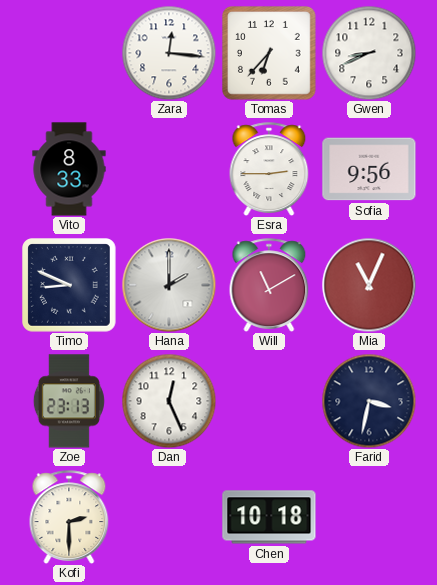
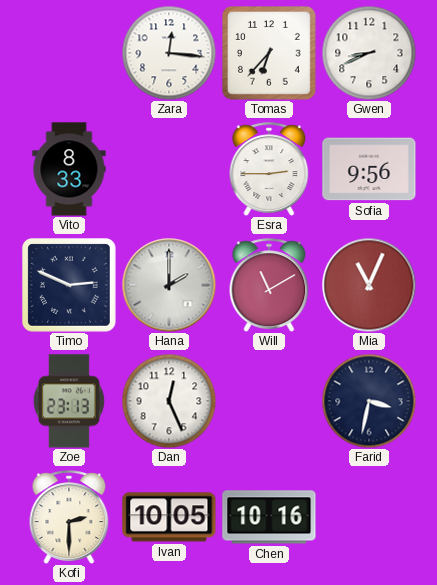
Timo: 8:49 -> 2:49 (70, 286)
Ivan: none -> 10:05 (169, 517)
Chen: 10:18 -> 10:16 (269, 517)
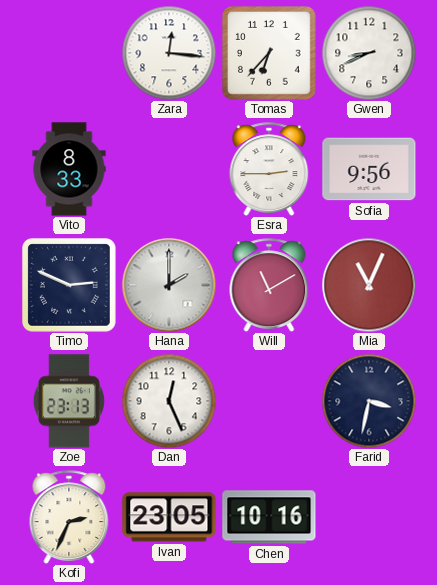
Kofi: 2:30 -> 2:34 (69, 517)
Ivan: 10:05 -> 23:05 (169, 517)
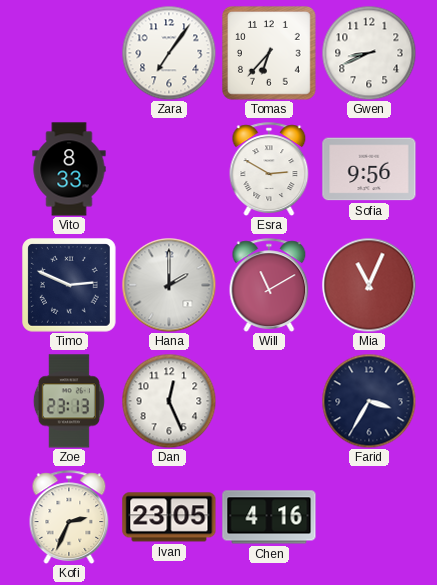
Zara: 12:16 -> 7:06 (169, 53)
Esra: 2:45 -> 2:50 (269, 169)
Farid: 3:32 -> 3:35 (369, 401)
Chen: 10:16 -> 4:16 (269, 517)
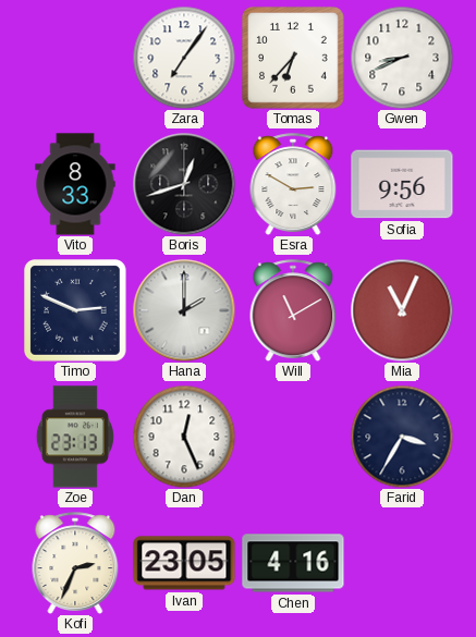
Boris: none -> 12:42 (184, 184)
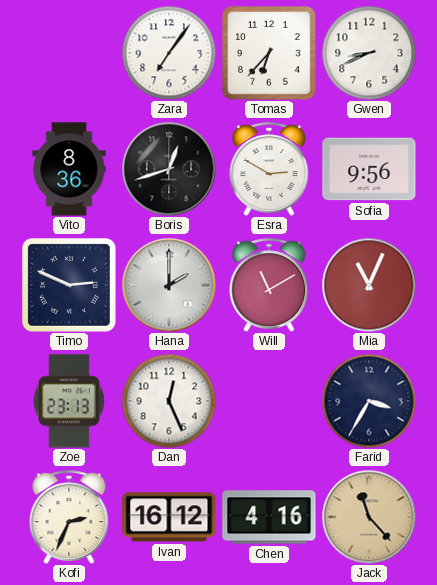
Vito: 8:33 -> 8:36 (69, 169)
Ivan: 23:05 -> 16:12 (169, 517)
Jack: none -> 11:23 (369, 517)
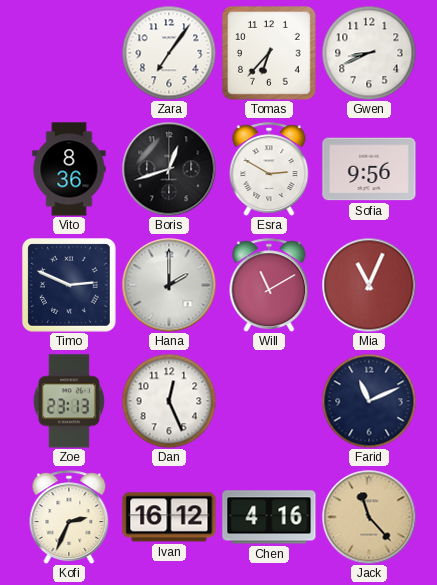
Farid: 3:35 -> 11:11 (369, 401)
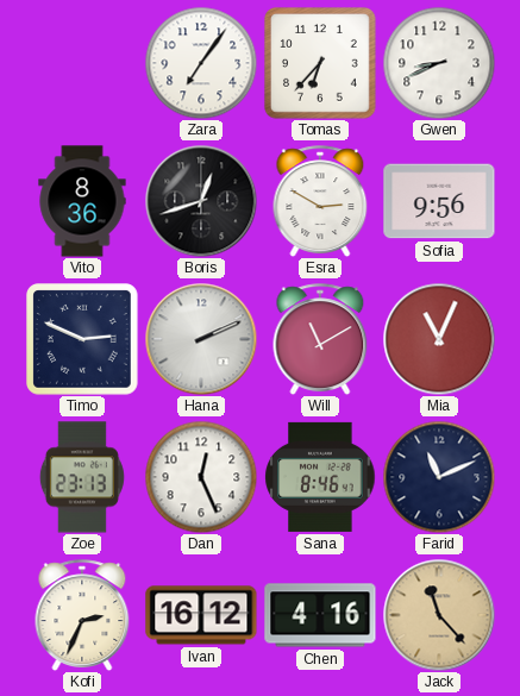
Hana: 2:00 -> 2:11 (201, 339)
Sana: none -> 8:46 (320, 477)
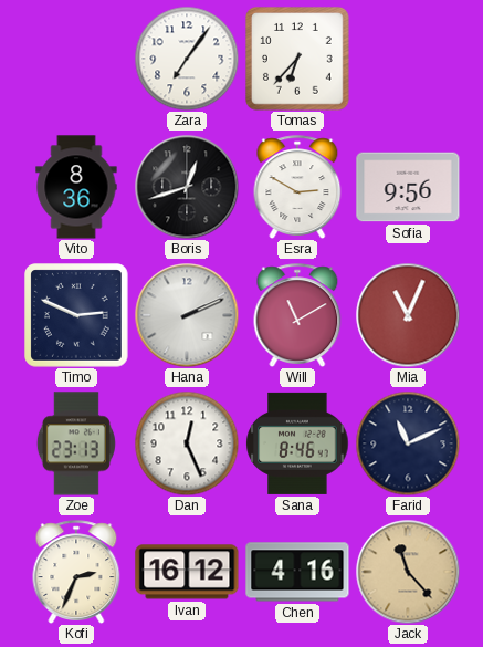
Gwen: 8:41 -> none (439, 63)
